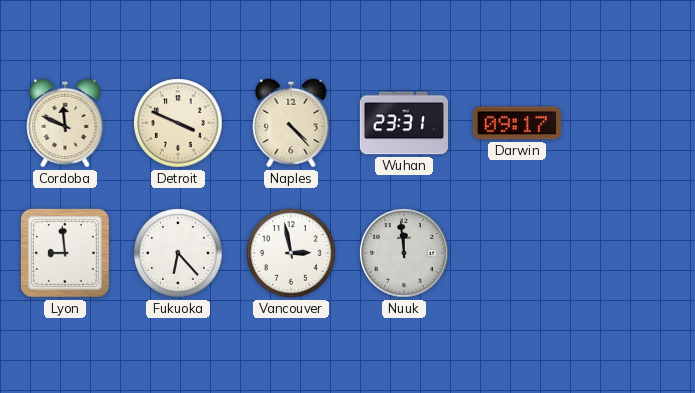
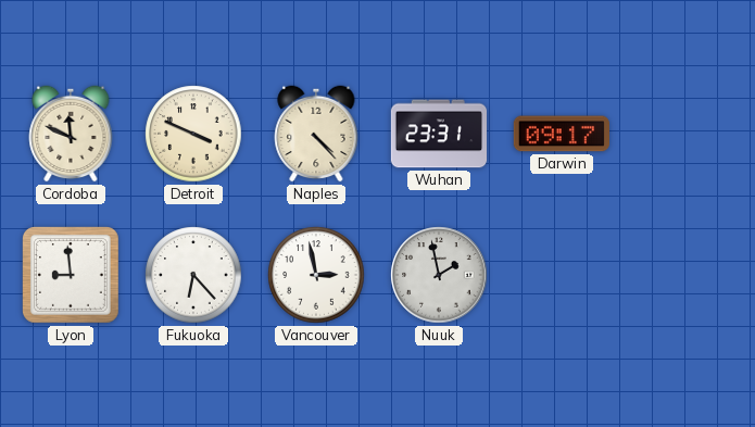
Nuuk: 11:59 -> 1:58 (439, 275)
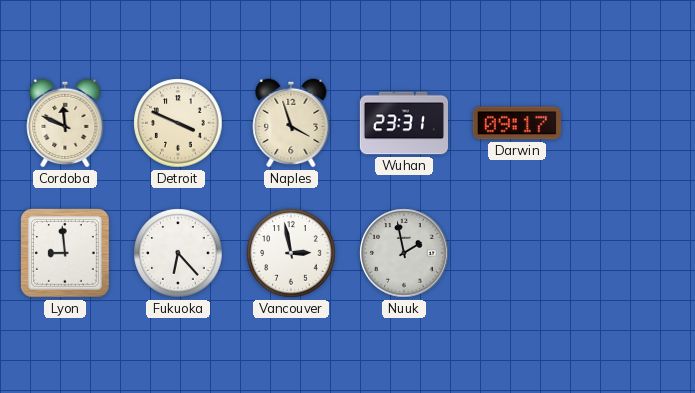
Naples: 4:23 -> 3:57 (291, 123)
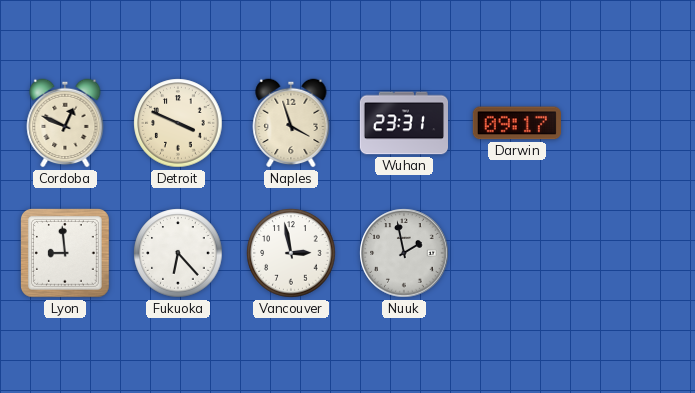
Cordoba: 11:49 -> 12:49 (65, 123)
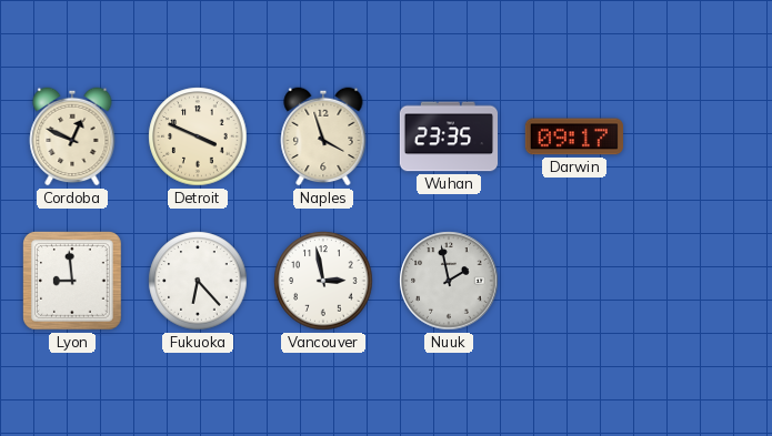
Wuhan: 23:31 -> 23:35 (448, 136)
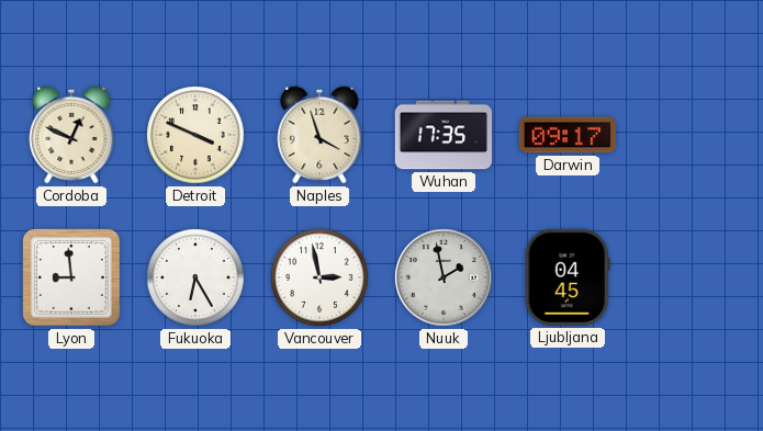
Wuhan: 23:35 -> 17:35 (442, 135)
Fukuoka: 6:23 -> 6:25 (195, 277)
Ljubljana: none -> 04:45 (568, 277)
